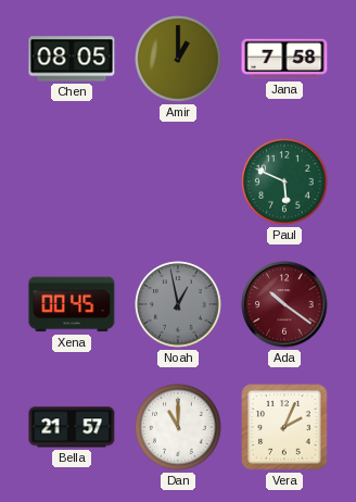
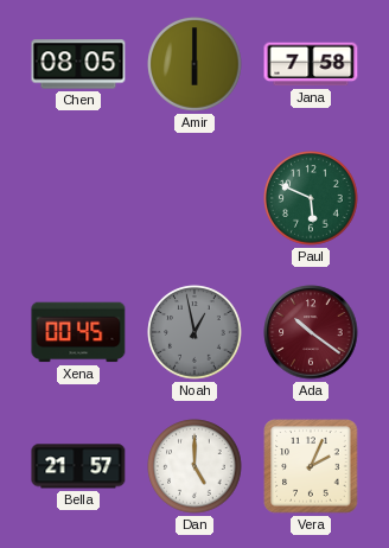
Amir: 1:00 -> 6:00 (194, 64)
Dan: 11:00 -> 5:00 (194, 466)
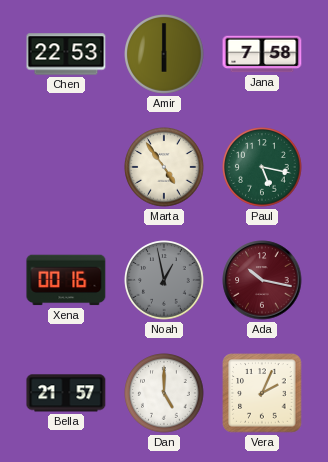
Chen: 08:05 -> 22:53 (66, 54)
Marta: none -> 4:54 (164, 167)
Paul: 5:49 -> 5:17 (262, 167)
Xena: 00:45 -> 00:16 (66, 280)
Ada: 10:21 -> 10:17 (262, 280)
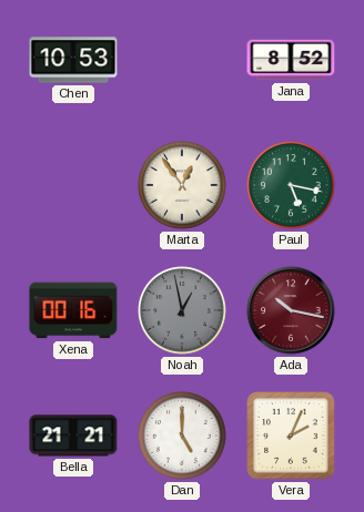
Chen: 22:53 -> 10:53 (73, 60)
Amir: 6:00 -> none (164, 54)
Jana: 7:58 -> 8:52 (291, 60)
Marta: 4:54 -> 12:54 (182, 185)
Bella: 21:57 -> 21:21 (73, 436)
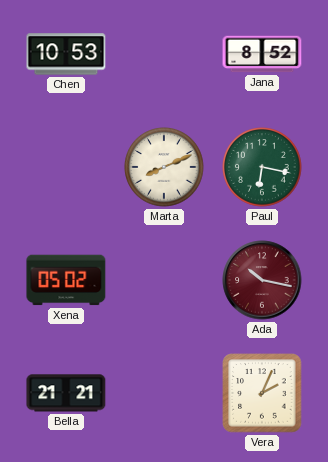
Marta: 12:54 -> 8:11 (164, 167)
Paul: 5:17 -> 6:17 (262, 167)
Xena: 00:16 -> 05:02 (66, 280)
Noah: 12:58 -> none (182, 310)
Dan: 5:00 -> none (182, 436)
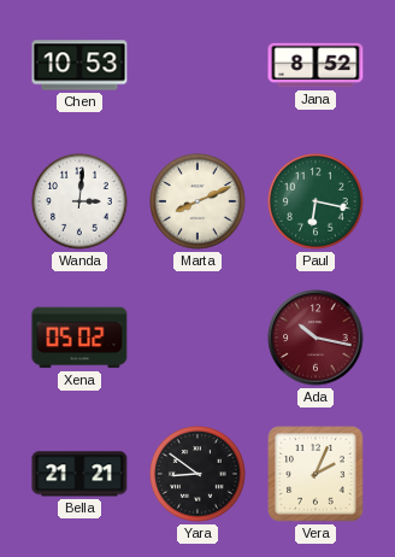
Wanda: none -> 3:01 (79, 201)
Yara: none -> 8:51 (197, 474)
